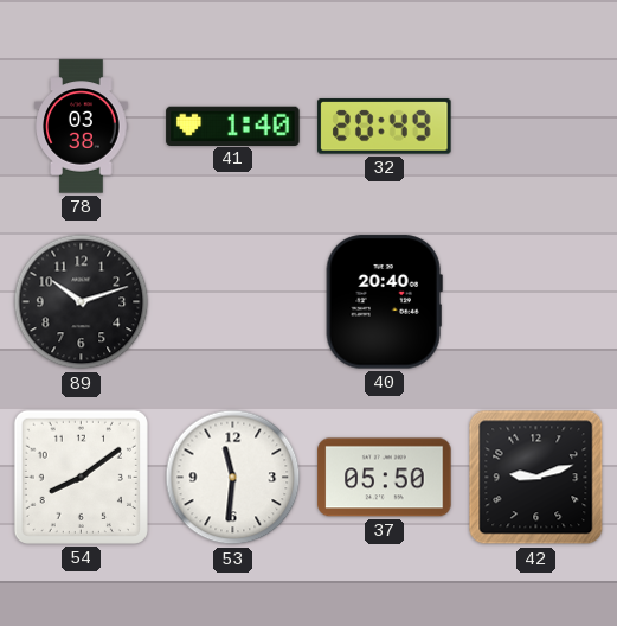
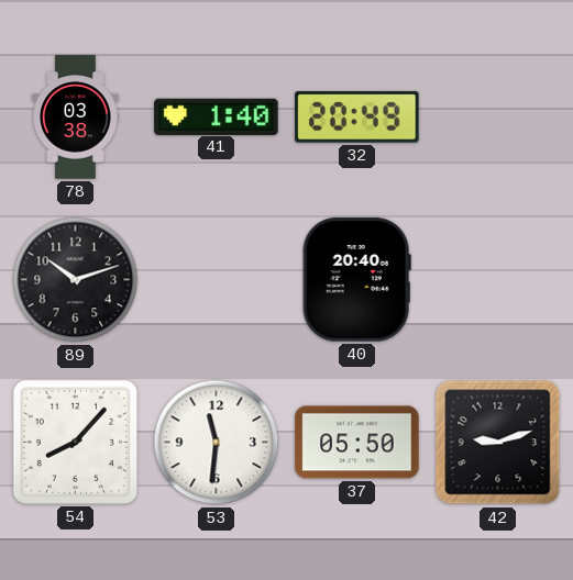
54: 8:09 -> 8:07 (75, 442)
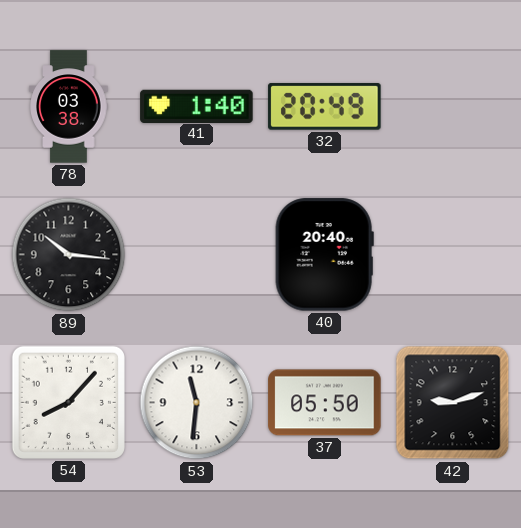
89: 10:12 -> 10:16 (69, 255)
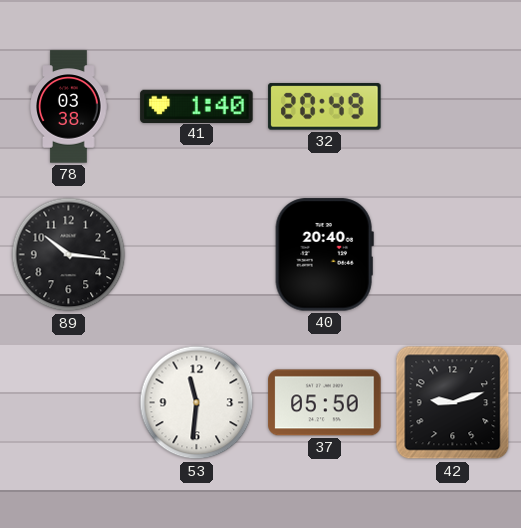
54: 8:07 -> none (68, 402)
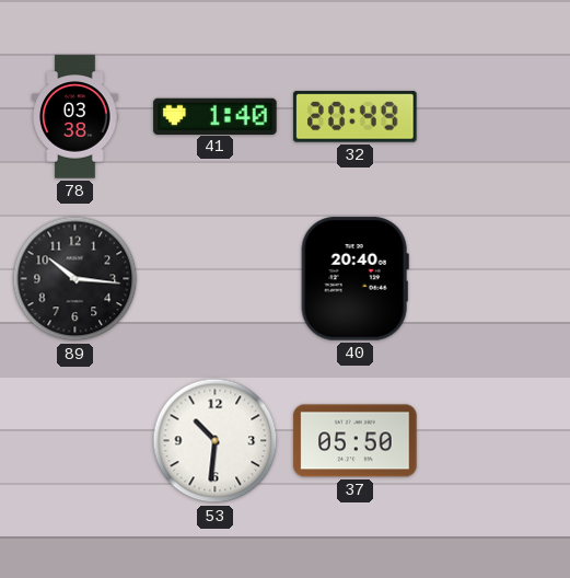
53: 11:31 -> 10:31 (216, 441)
42: 9:12 -> none (453, 403)
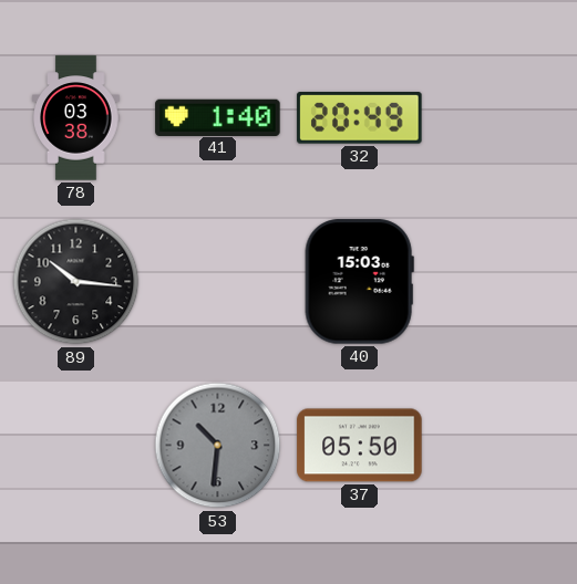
40: 20:40 -> 15:03 (359, 282)
53 dial: white -> grey (218, 446)
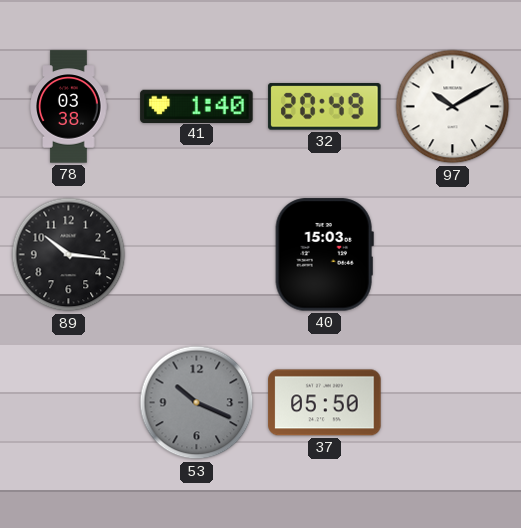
97: none -> 10:10 (453, 107)
53: 10:31 -> 10:19 (197, 403)
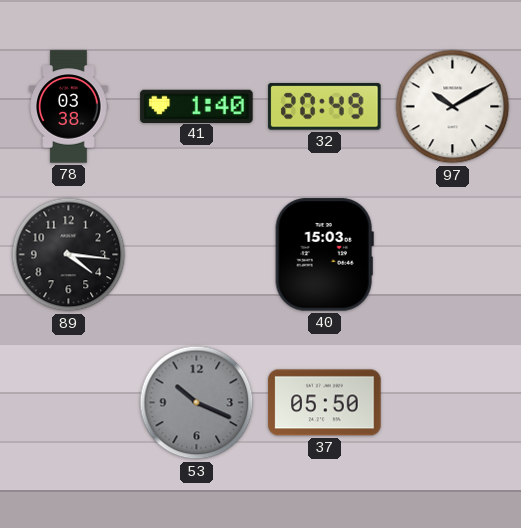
89: 10:16 -> 4:16 (69, 255)
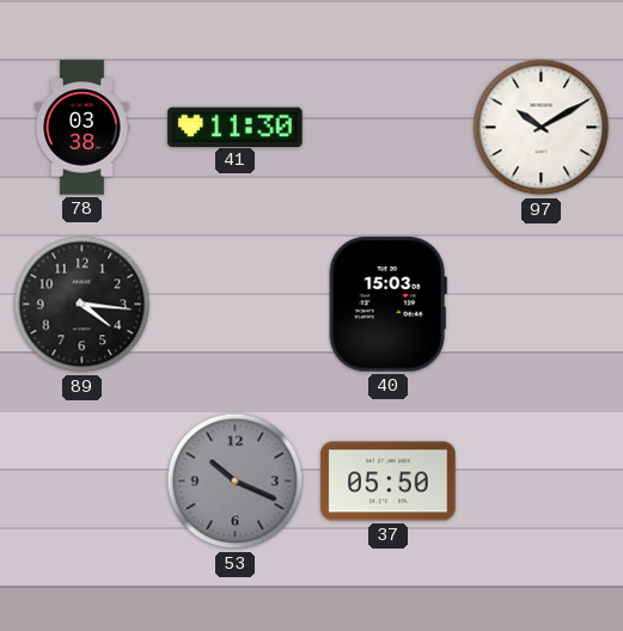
41: 1:40 -> 11:30 (236, 127)
32: 20:49 -> none (325, 107)
